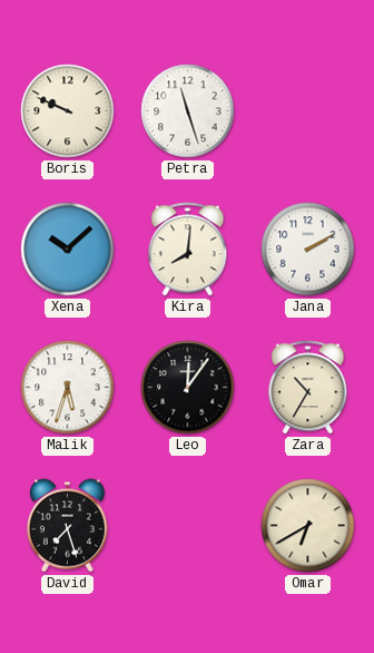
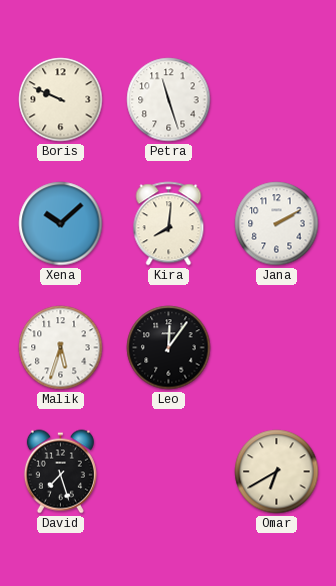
Zara: 10:35 -> none (308, 388)
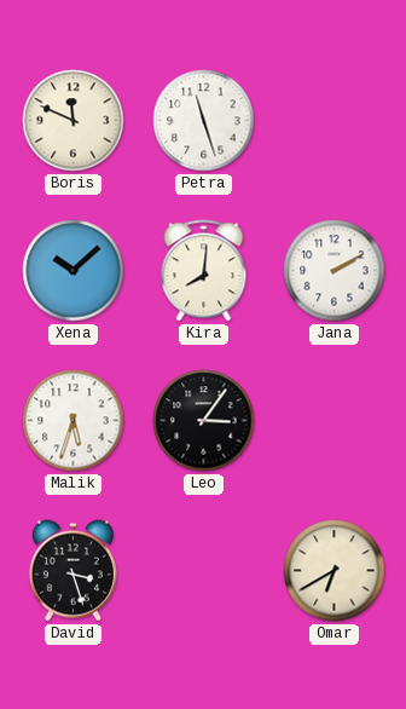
Boris: 9:49 -> 11:49 (74, 121)
Leo: 12:06 -> 3:06 (204, 421)
David: 7:27 -> 3:27 (72, 571)
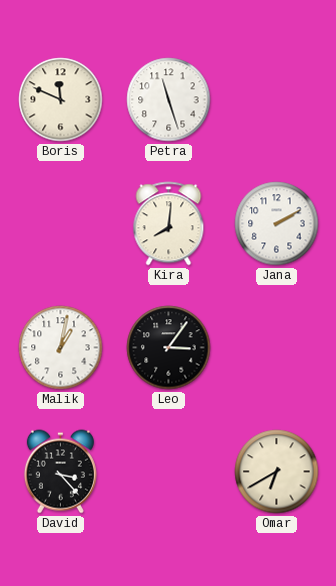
Xena: 10:08 -> none (74, 271)
Malik: 5:33 -> 1:02 (61, 348)
David: 3:27 -> 3:23 (60, 472)
